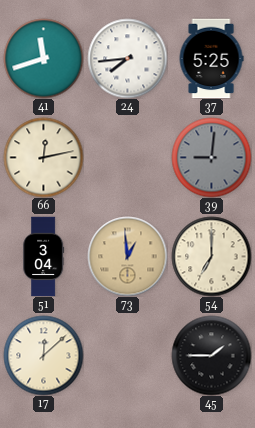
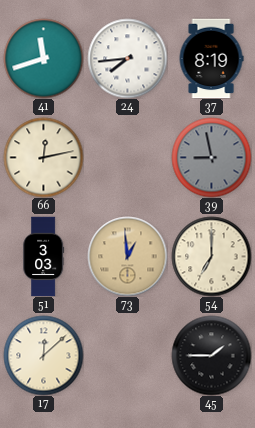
37: 5:25 -> 8:19 (211, 58)
39: 9:01 -> 8:58 (211, 157)
51: 3:04 -> 3:03 (44, 256)
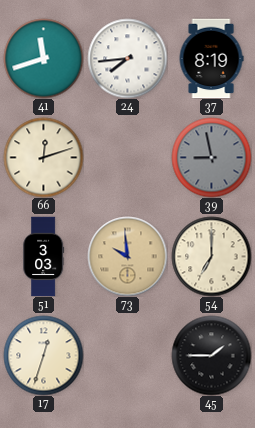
66: 12:13 -> 12:12 (43, 157)
73: 12:59 -> 9:59 (127, 256)
17: 12:08 -> 12:33 (43, 355)
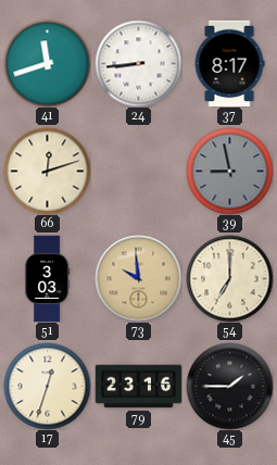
24: 7:44 -> 8:44 (138, 63)
37: 8:19 -> 8:17 (229, 63)
79: none -> 23:16 (138, 387)
